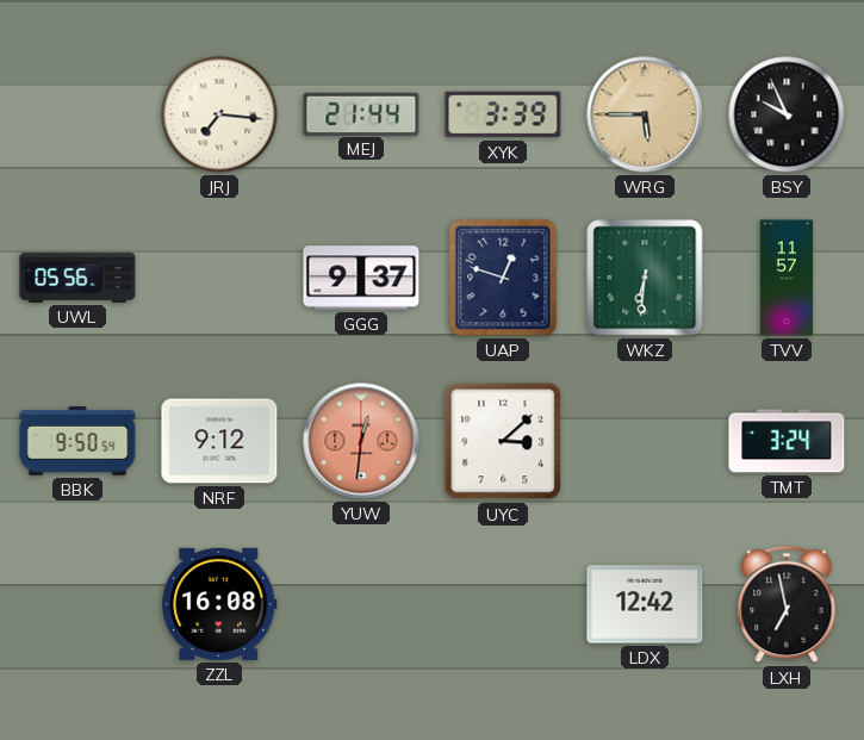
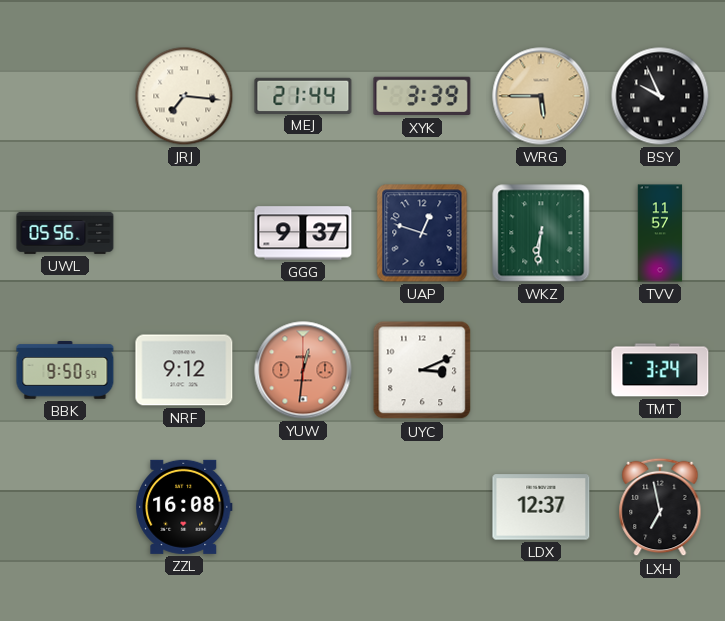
UYC: 3:08 -> 3:11 (422, 370)
LDX: 12:42 -> 12:37 (541, 507)
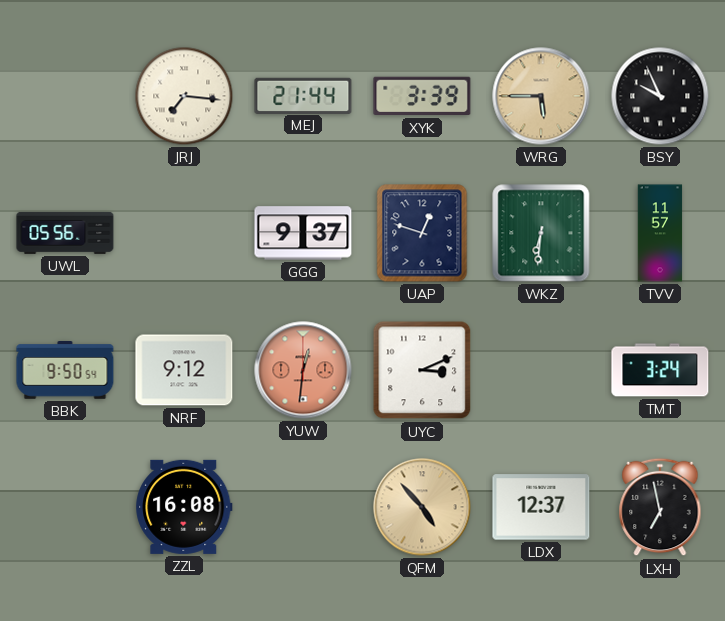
QFM: none -> 4:53 (422, 507)
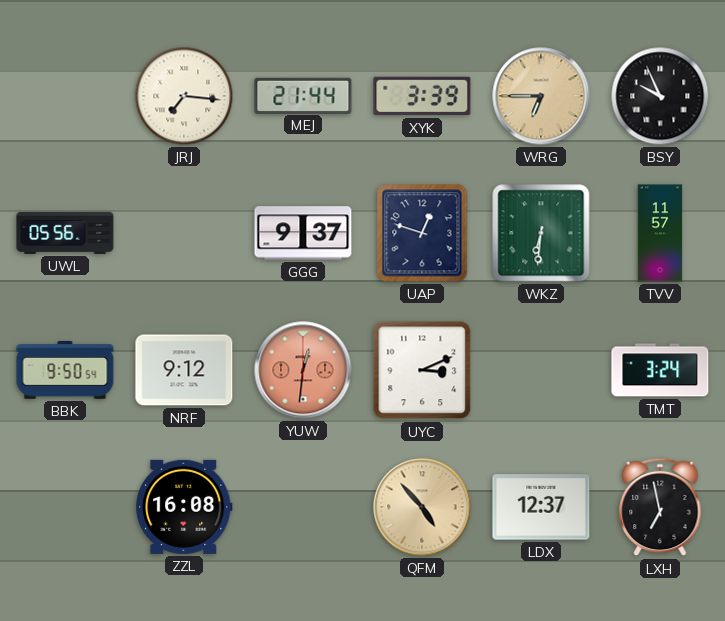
WRG: 5:45 -> 6:45 (541, 96)
